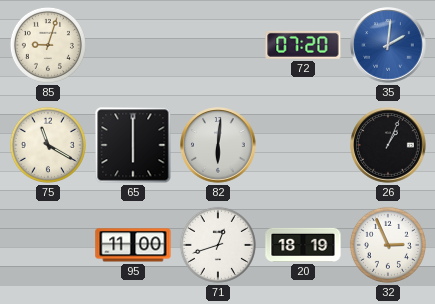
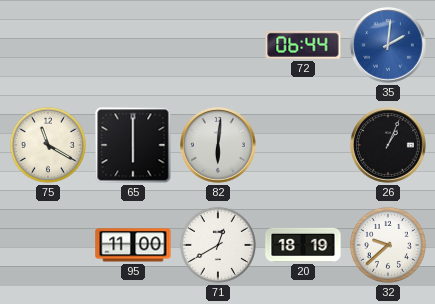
85: 9:03 -> none (48, 45)
72: 07:20 -> 06:44 (303, 45)
71: 12:42 -> 12:40 (218, 245)
32: 2:56 -> 9:38 (388, 245)
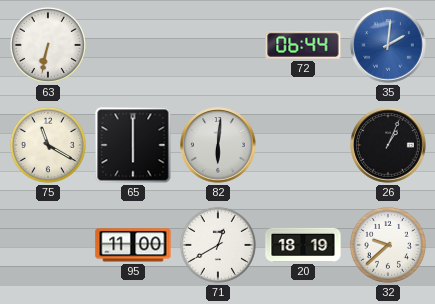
63: none -> 6:32 (48, 45)
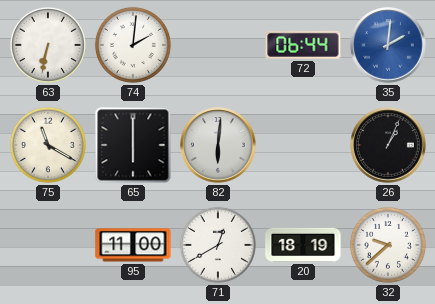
74: none -> 2:01 (133, 45)
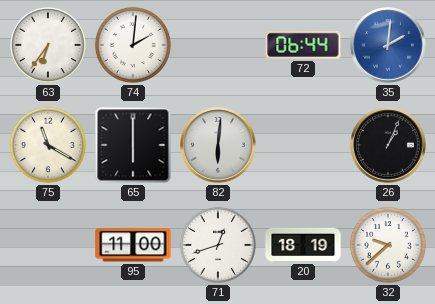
63: 6:32 -> 6:36 (48, 45)
71: 12:40 -> 12:42 (218, 245)
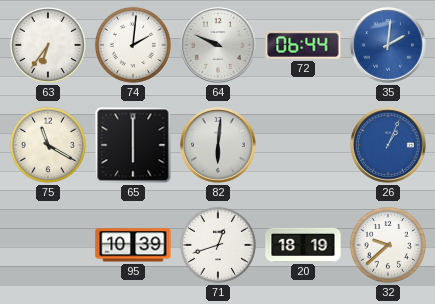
64: none -> 9:49 (218, 45)
26 dial: black -> blue (388, 145)
95: 11:00 -> 10:39 (133, 245)
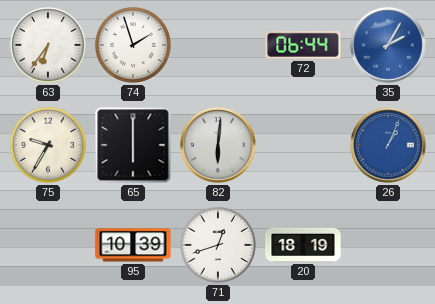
74: 2:01 -> 1:57 (133, 45)
64: 9:49 -> none (218, 45)
35: 2:01 -> 2:05 (388, 45)
75: 11:20 -> 9:35 (48, 145)
32: 9:38 -> none (388, 245)
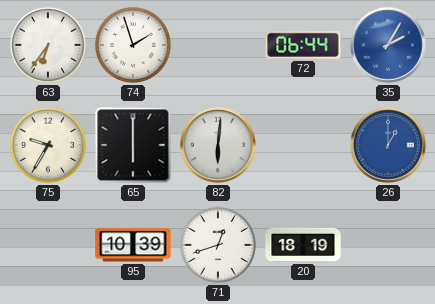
26: 1:04 -> 1:00 (388, 145)
